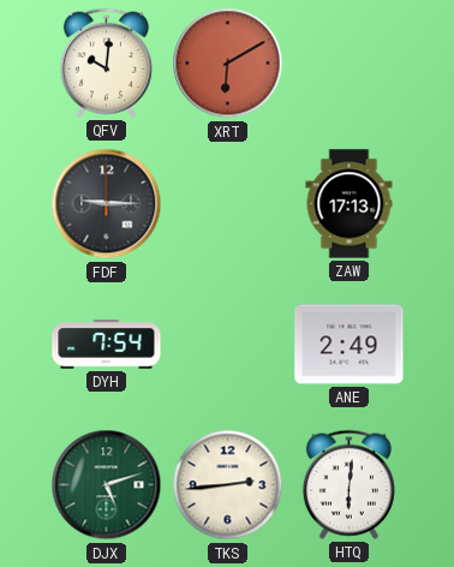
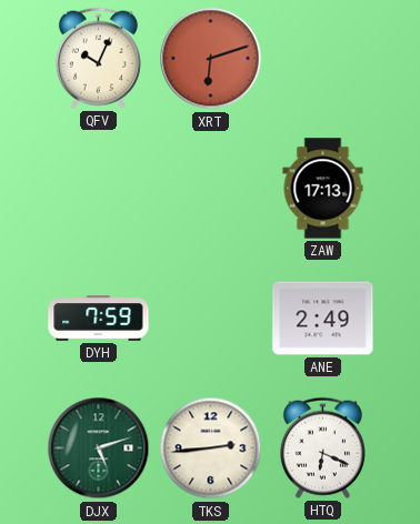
QFV: 10:01 -> 10:04 (98, 58)
XRT: 6:10 -> 6:12 (211, 59)
FDF: 9:15 -> none (107, 204)
DYH: 7:54 -> 7:59 (99, 319)
HTQ: 6:01 -> 6:19 (322, 447)
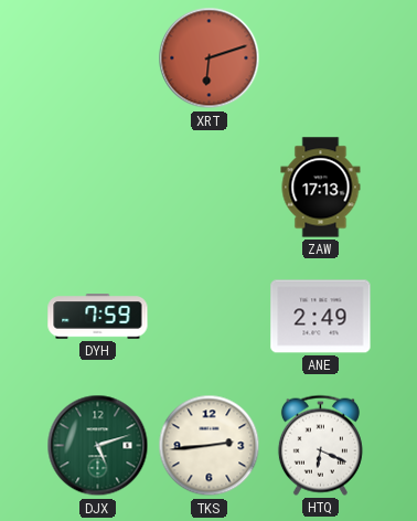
QFV: 10:04 -> none (98, 58)
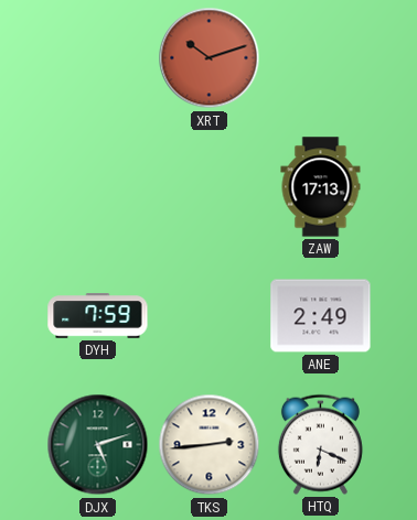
XRT: 6:12 -> 10:12 (210, 58)
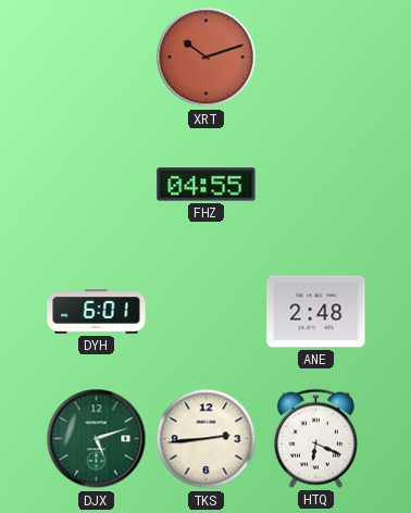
FHZ: none -> 04:55 (207, 185)
ZAW: 17:13 -> none (321, 187)
DYH: 7:59 -> 6:01 (97, 312)
ANE: 2:49 -> 2:48 (316, 312)
